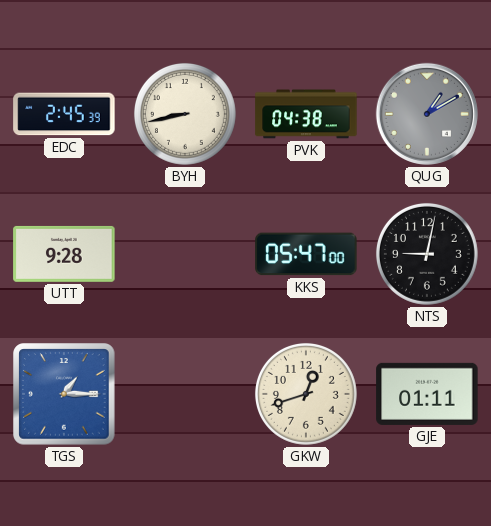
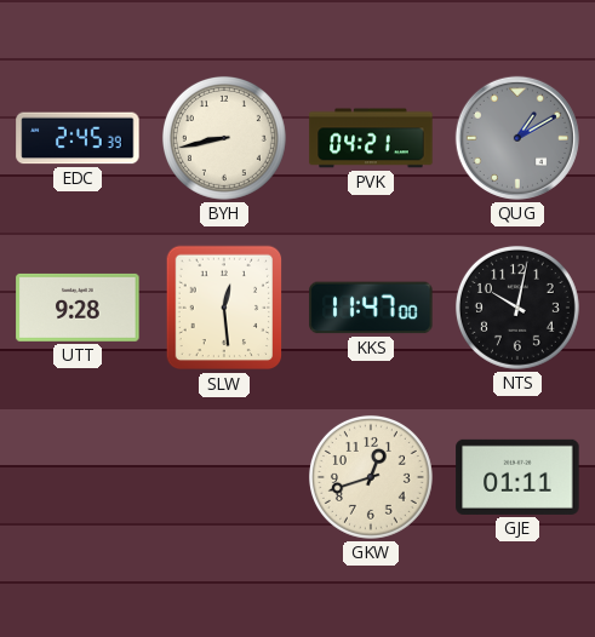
PVK: 04:38 -> 04:21 (371, 138)
SLW: none -> 12:29 (224, 308)
KKS: 05:47 -> 11:47 (371, 308)
NTS: 9:02 -> 10:02 (517, 308)
TGS: 1:15 -> none (64, 394)
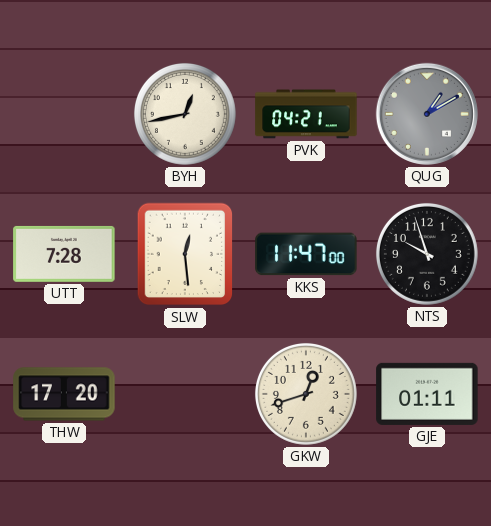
EDC: 2:45 -> none (78, 138)
BYH: 8:43 -> 12:43 (185, 114)
UTT: 9:28 -> 7:28 (64, 254)
NTS: 10:02 -> 9:57 (427, 254)
THW: none -> 17:20 (64, 394)
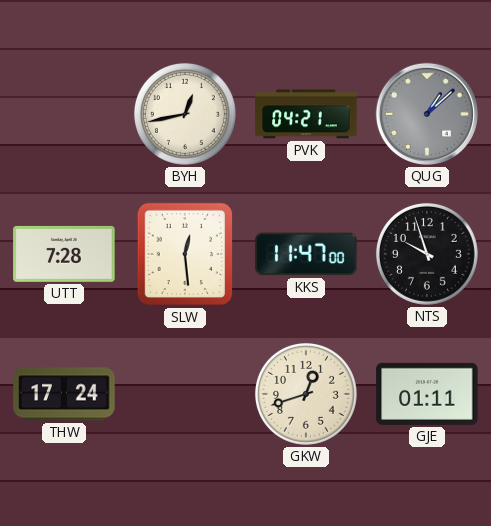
QUG: 1:10 -> 1:08 (427, 114)
THW: 17:20 -> 17:24 (64, 394)
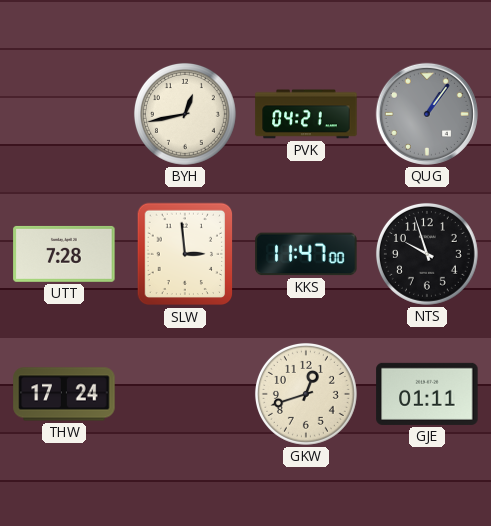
QUG: 1:08 -> 1:06 (427, 114)
SLW: 12:29 -> 2:59 (185, 254)
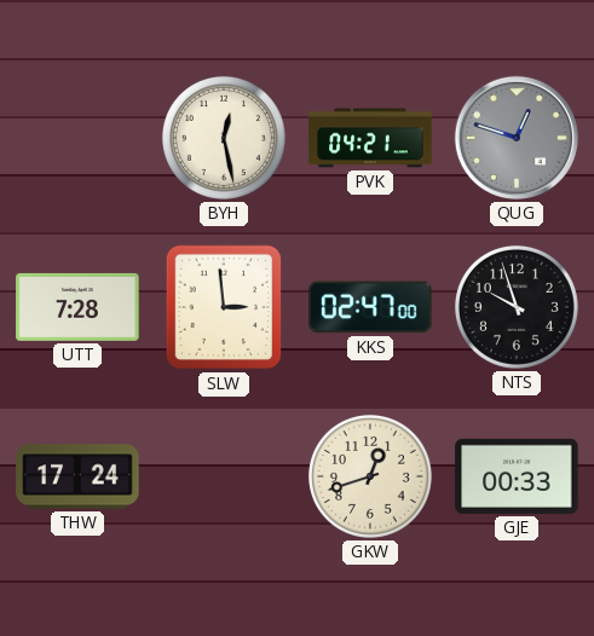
BYH: 12:43 -> 12:28 (224, 138)
QUG: 1:06 -> 12:48 (517, 138)
KKS: 11:47 -> 02:47 (370, 307)
GJE: 01:11 -> 00:33 (517, 476)
